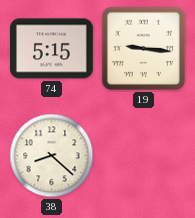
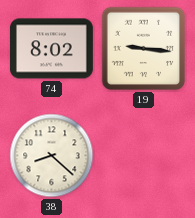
74: 5:15 -> 8:02 (51, 49)
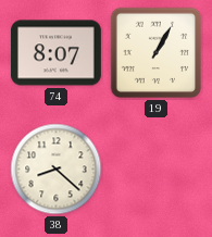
74: 8:02 -> 8:07 (55, 53)
19: 9:16 -> 1:05 (157, 53)
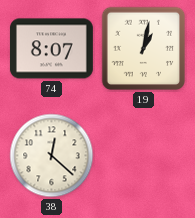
19: 1:05 -> 1:02 (144, 49)
38: 8:22 -> 12:22 (52, 156)
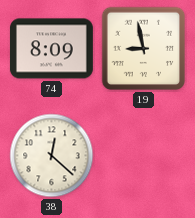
74: 8:07 -> 8:09 (51, 49)
19: 1:02 -> 8:58 (144, 49)
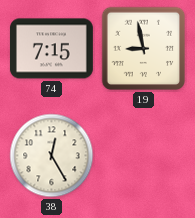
74: 8:09 -> 7:15 (51, 49)
38: 12:22 -> 12:25 (52, 156)
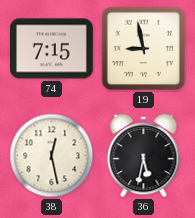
38: 12:25 -> 12:28 (52, 156)
36: none -> 5:32 (144, 156)
